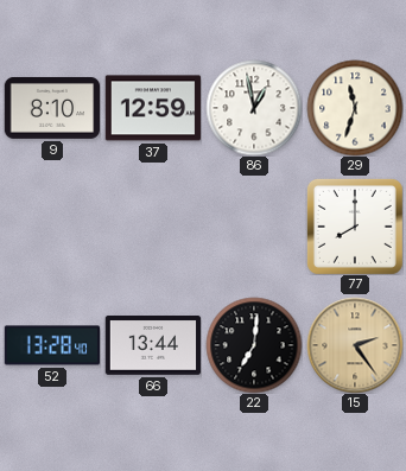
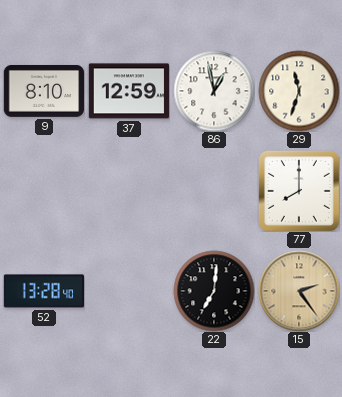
66: 13:44 -> none (153, 345)
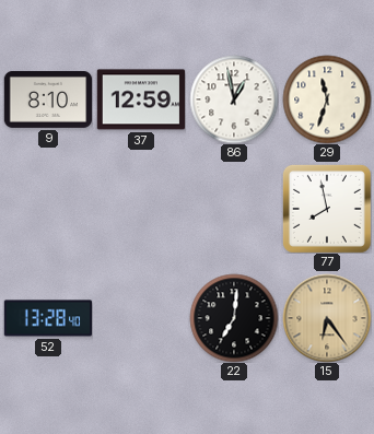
77: 8:00 -> 7:58 (327, 209)
15: 2:24 -> 6:24 (327, 318)
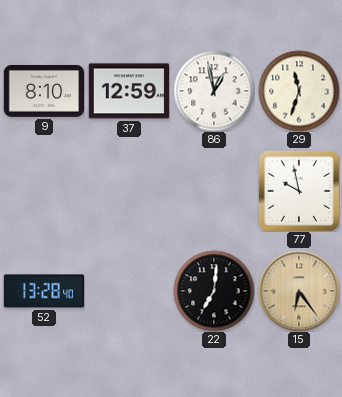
77: 7:58 -> 9:58 (299, 191)
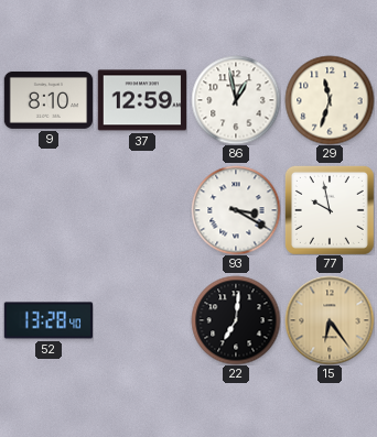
93: none -> 3:20 (236, 210)
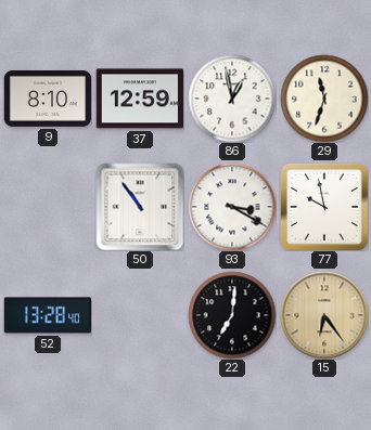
50: none -> 10:54 (140, 207)
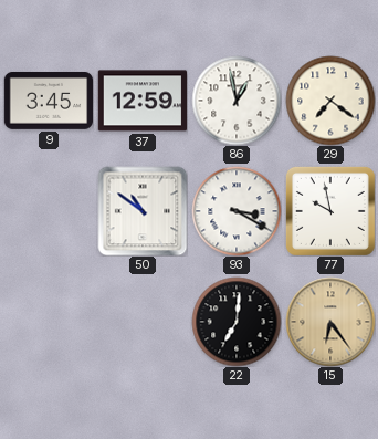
9: 8:10 -> 3:45 (49, 101)
29: 11:33 -> 7:21 (330, 101)
50: 10:54 -> 10:51 (143, 211)
52: 13:28 -> none (48, 315)
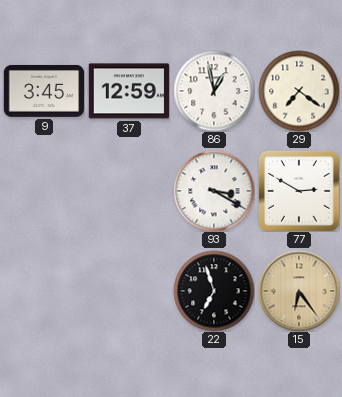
50: 10:51 -> none (143, 211)
77: 9:58 -> 2:50 (299, 191)
22: 7:01 -> 6:57 (214, 291)
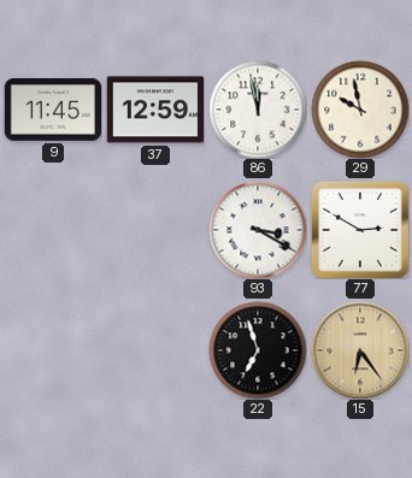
9: 3:45 -> 11:45 (53, 110)
86: 12:58 -> 11:58 (258, 110)
29: 7:21 -> 9:58 (360, 110)
